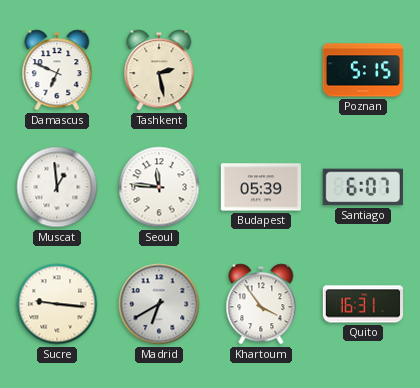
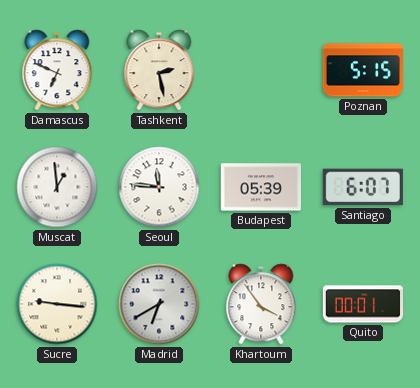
Quito: 16:31 -> 00:01 (362, 304)
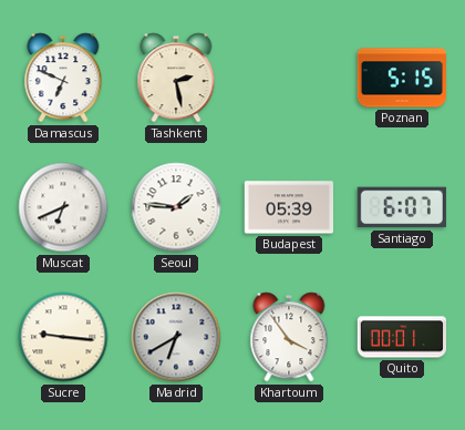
Muscat: 12:59 -> 6:41 (63, 207)
Seoul: 11:46 -> 1:46 (176, 207)
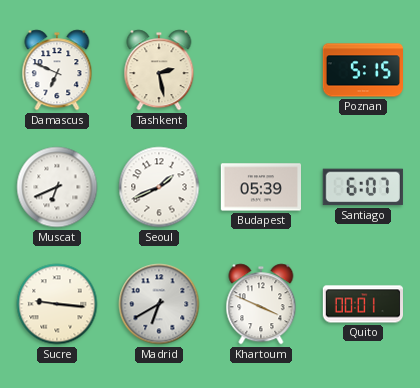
Seoul: 1:46 -> 1:41 (159, 187)
Khartoum: 3:54 -> 3:49 (261, 304)
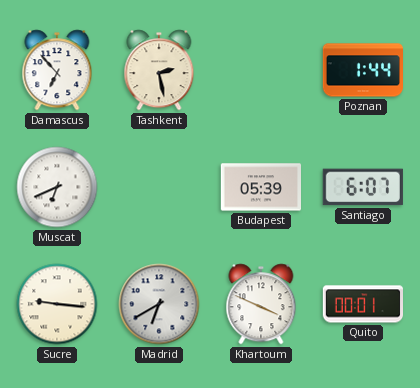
Damascus: 6:49 -> 6:53 (57, 70)
Poznan: 5:15 -> 1:44 (362, 70)
Seoul: 1:41 -> none (159, 187)
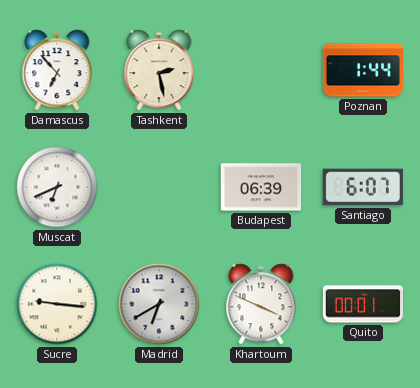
Budapest: 05:39 -> 06:39 (260, 187)
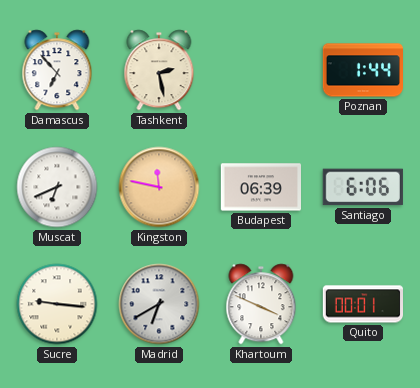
Kingston: none -> 11:47 (159, 187)
Santiago: 6:07 -> 6:06 (363, 187)
